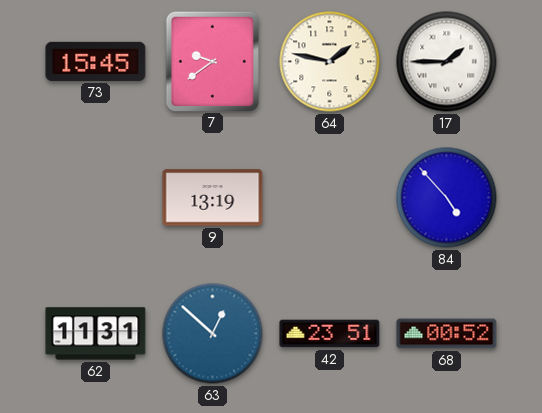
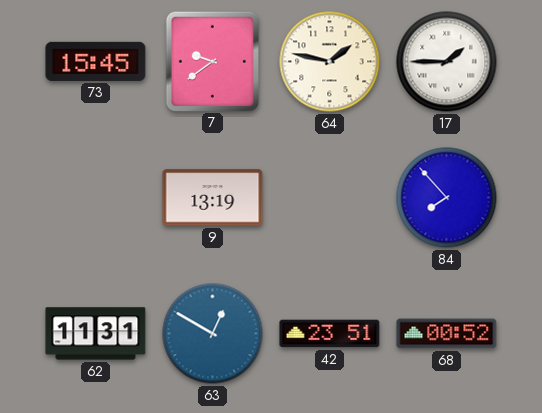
84: 4:53 -> 7:53 (447, 198)
63: 12:52 -> 12:50 (213, 334)
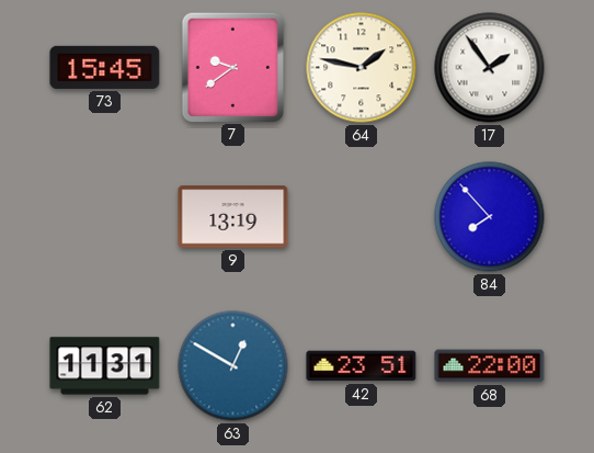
17: 1:45 -> 1:54 (490, 68)
68: 00:52 -> 22:00 (490, 366)
